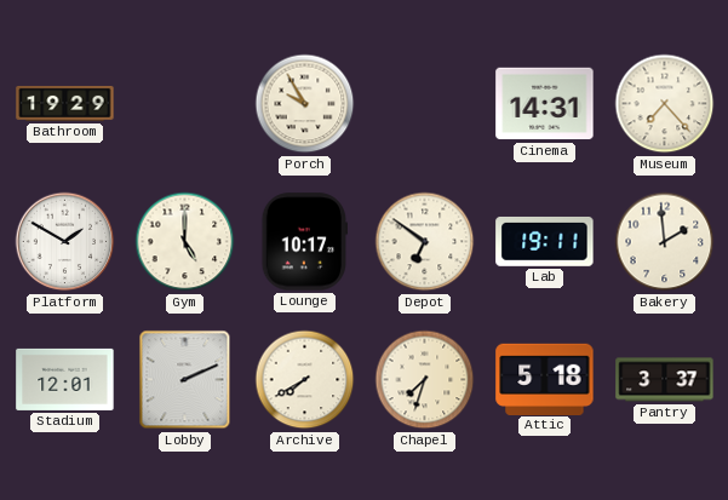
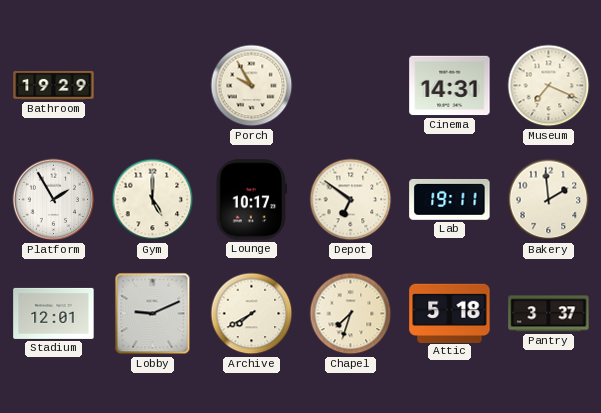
Museum: 7:23 -> 7:19 (549, 86)
Platform: 1:50 -> 1:55 (54, 200)
Lobby: 2:11 -> 9:11 (153, 314)
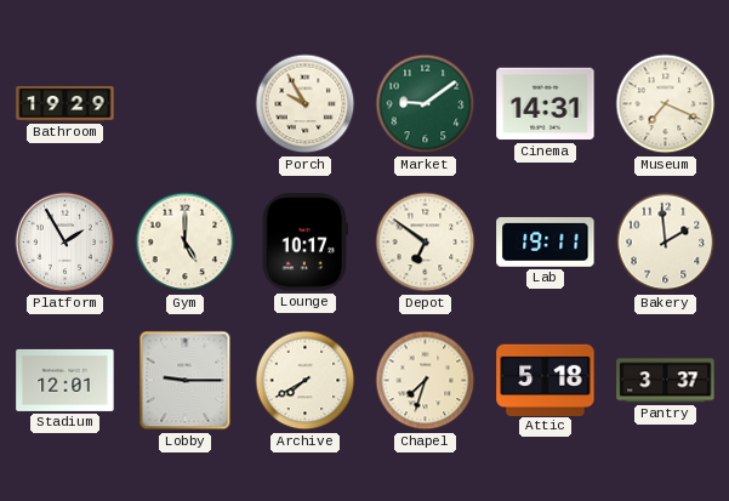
Market: none -> 9:09 (426, 104)
Lobby: 9:11 -> 9:15 (186, 381)
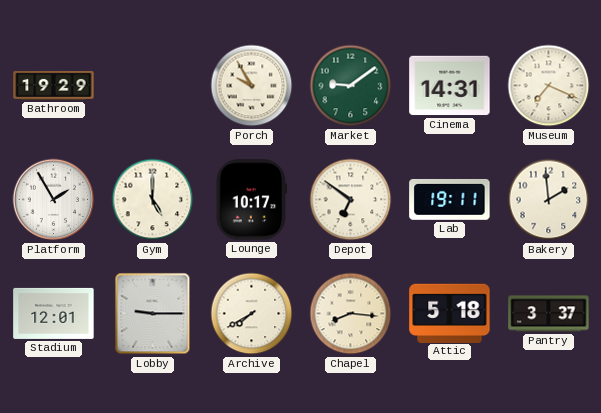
Chapel: 7:33 -> 8:16 (351, 314)
